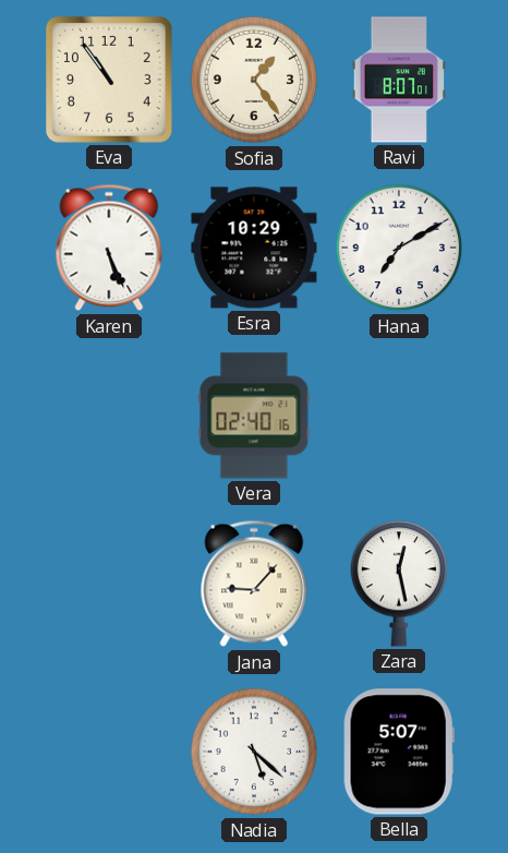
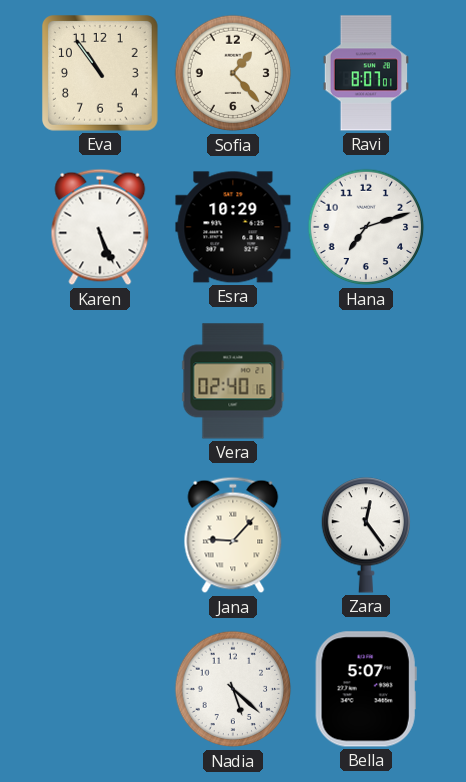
Sofia: 1:24 -> 1:23 (233, 73)
Hana: 7:10 -> 7:12 (366, 227)
Zara: 12:28 -> 12:24 (366, 535)
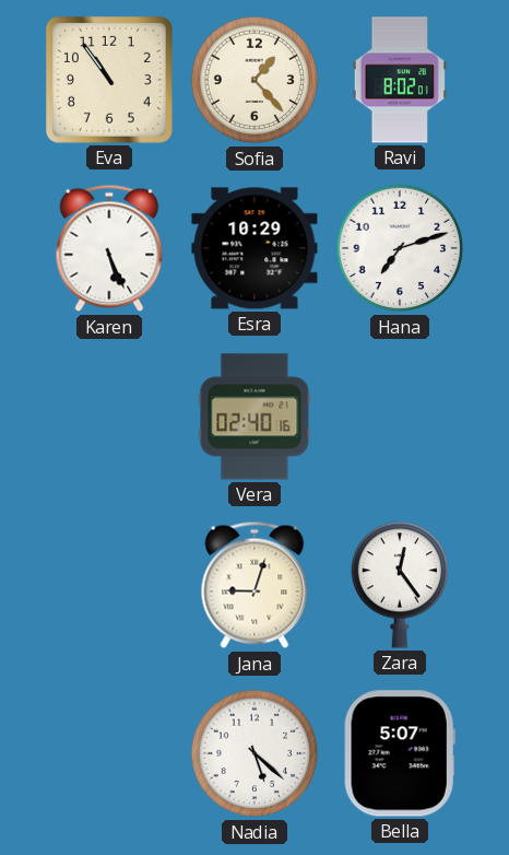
Ravi: 8:07 -> 8:02 (400, 80)
Jana: 9:07 -> 9:03 (254, 585)
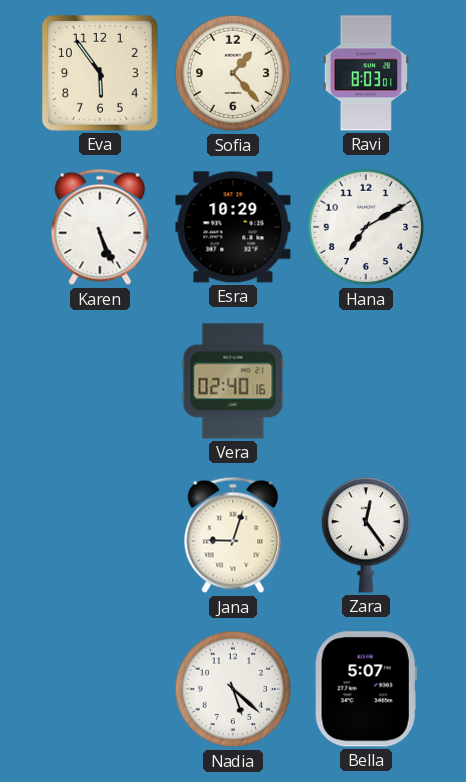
Eva: 10:54 -> 5:54 (101, 74)
Ravi: 8:02 -> 8:03 (366, 73)
Hana: 7:12 -> 7:10 (366, 227)
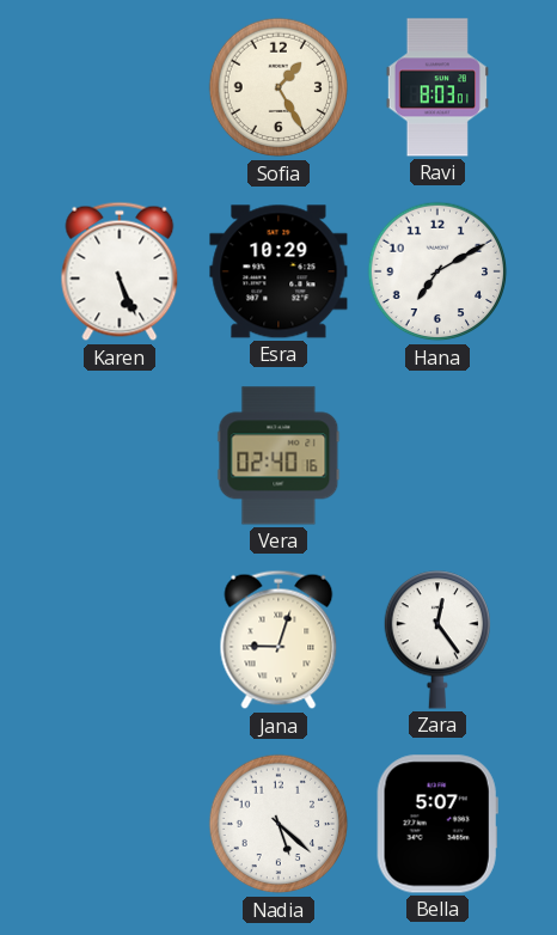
Eva: 5:54 -> none (101, 74)
Sofia: 1:23 -> 1:25 (278, 87)
